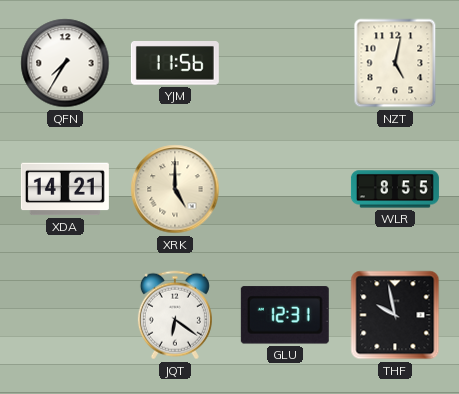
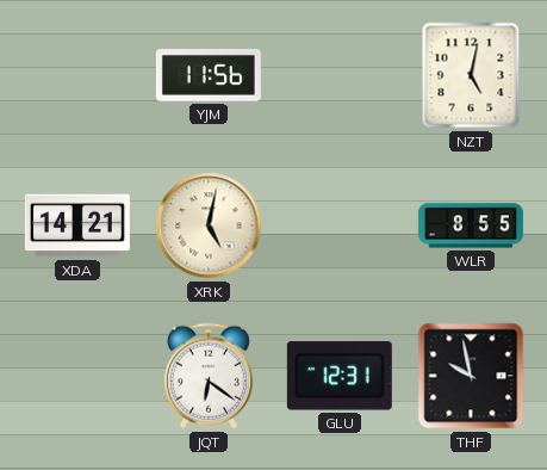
QFN: 7:35 -> none (65, 63)
XRK: 5:00 -> 5:02 (209, 225)
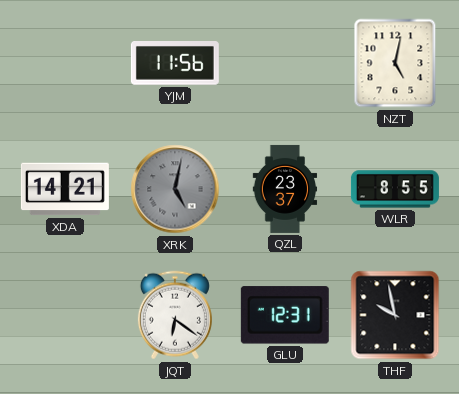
XRK dial: cream -> grey (175, 189)
QZL: none -> 23:37 (285, 189)
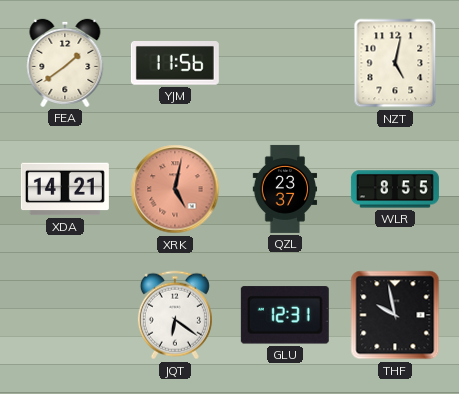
FEA: none -> 1:39 (65, 63)
XRK dial: grey -> salmon (175, 189)
